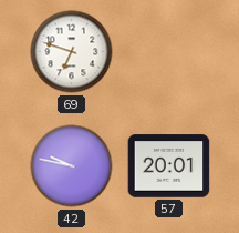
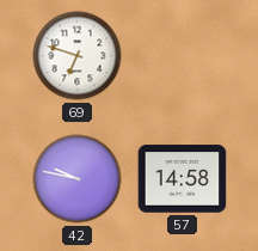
57: 20:01 -> 14:58 (183, 179)
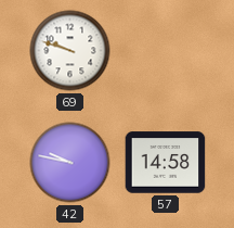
69: 6:48 -> 9:48 (70, 51)
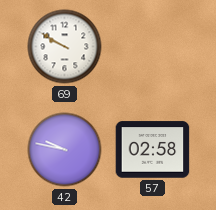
69: 9:48 -> 9:50 (65, 47)
57: 14:58 -> 02:58 (153, 150)
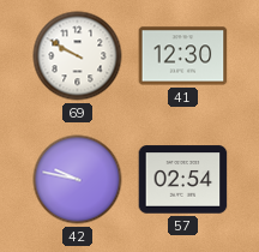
41: none -> 12:30 (183, 56)
57: 02:58 -> 02:54 (183, 180)
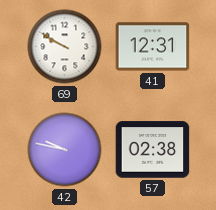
41: 12:30 -> 12:31 (153, 47)
57: 02:54 -> 02:38 (153, 150)
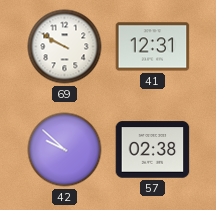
42: 9:47 -> 9:52 (65, 150)
